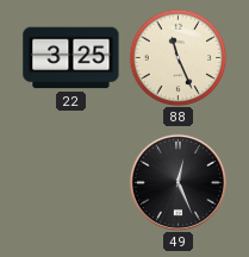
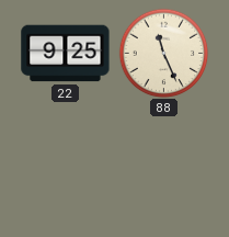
22: 3:25 -> 9:25 (66, 54)
49: 12:26 -> none (178, 182)
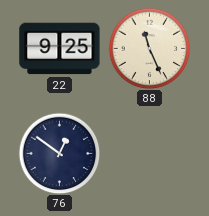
76: none -> 12:51 (59, 153)
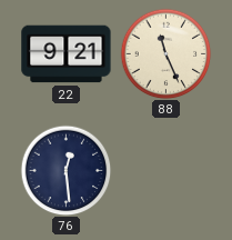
22: 9:25 -> 9:21 (67, 54)
76: 12:51 -> 12:29 (65, 170)
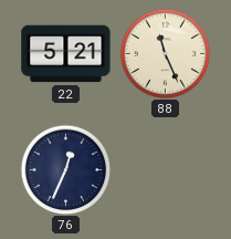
22: 9:21 -> 5:21 (66, 54)
76: 12:29 -> 12:34 (65, 169)
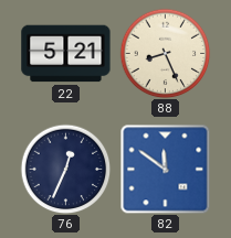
88: 11:26 -> 8:26 (165, 53)
82: none -> 11:51 (165, 169)
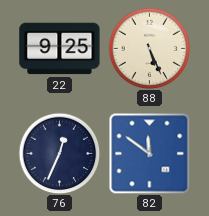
22: 5:21 -> 9:25 (60, 49)
88: 8:26 -> 5:26 (149, 48)
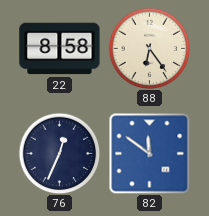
22: 9:25 -> 8:58 (60, 49)
88: 5:26 -> 6:24 (149, 48)
